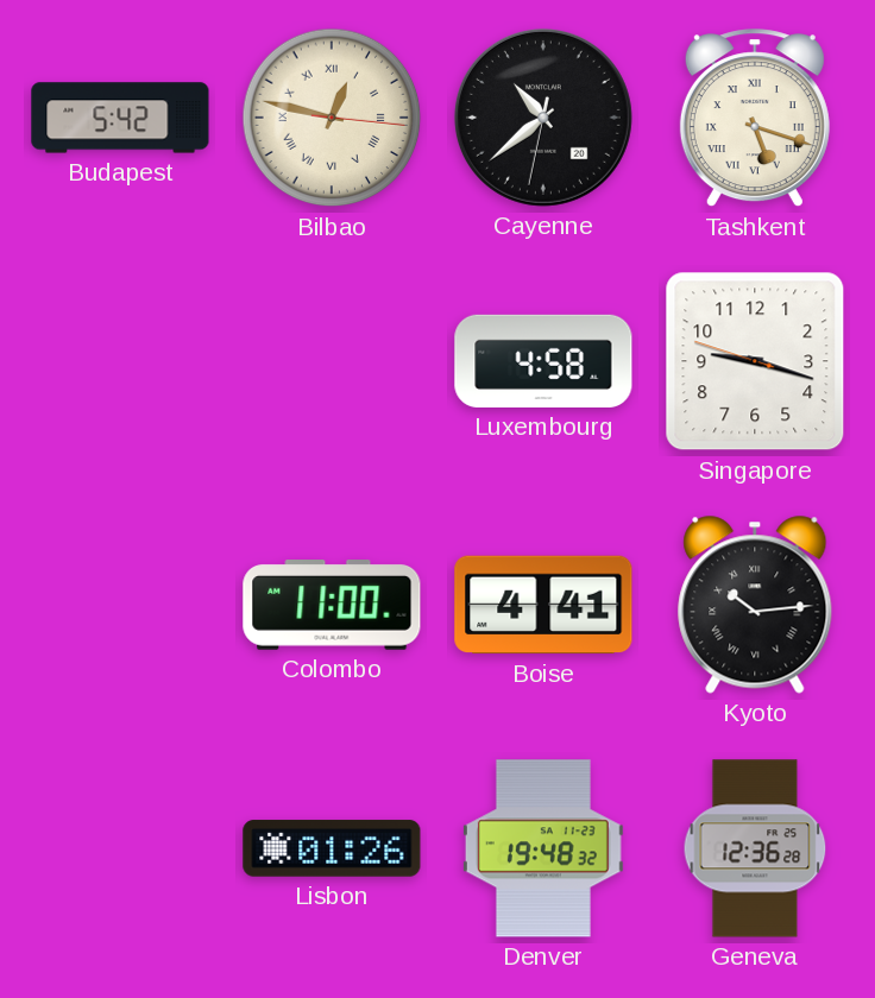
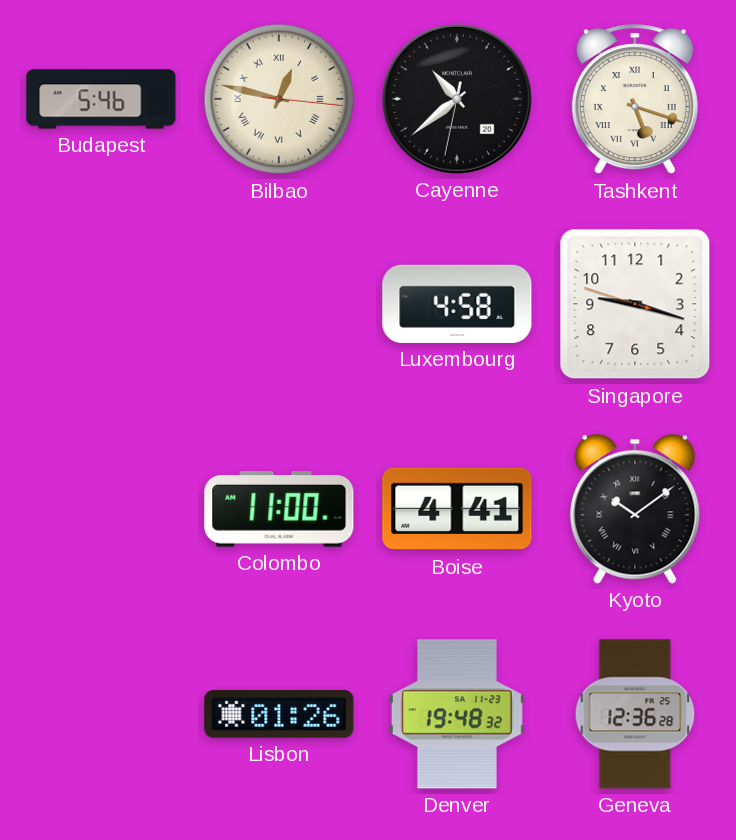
Budapest: 5:42 -> 5:46 (101, 99)
Kyoto: 10:14 -> 10:09 (635, 509)
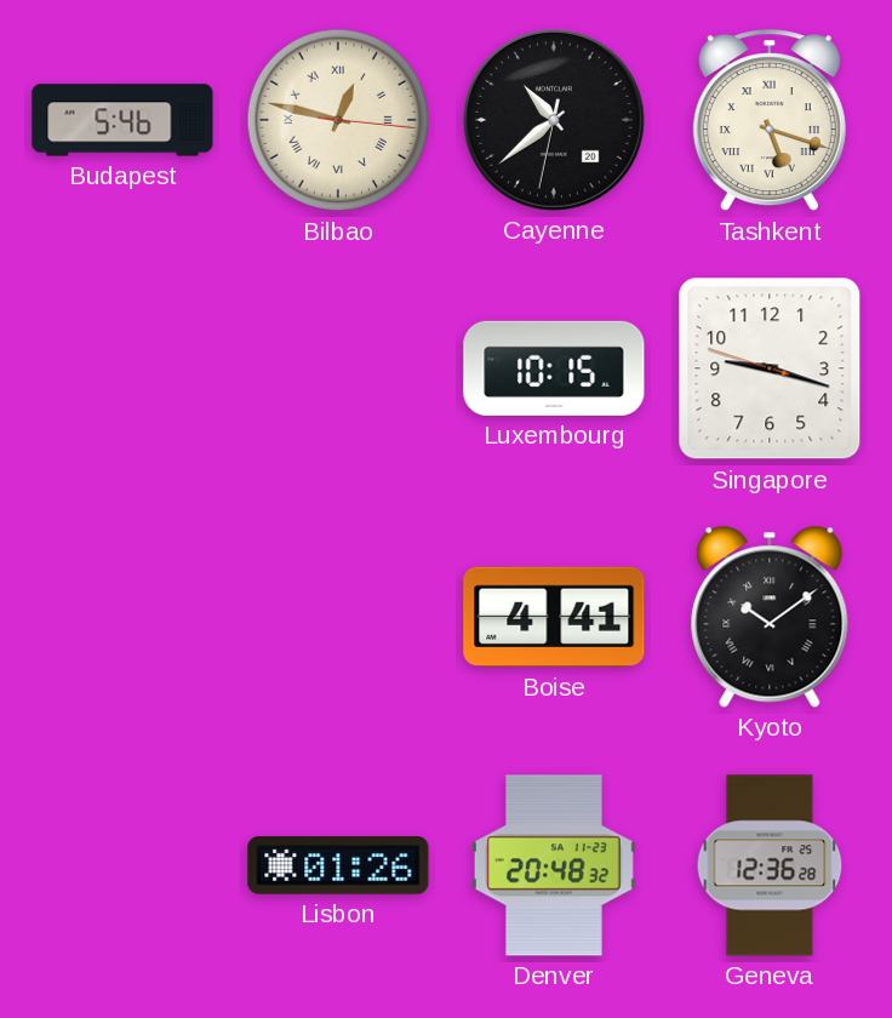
Luxembourg: 4:58 -> 10:15 (554, 368)
Colombo: 11:00 -> none (279, 510)
Denver: 19:48 -> 20:48 (554, 865)
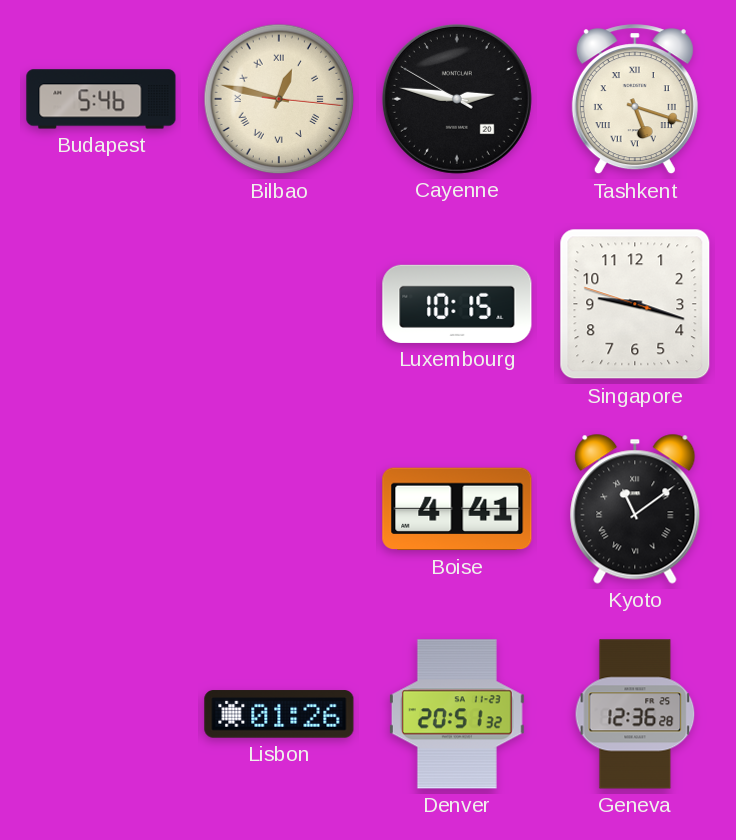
Cayenne: 10:38 -> 2:46 (457, 99)
Kyoto: 10:09 -> 11:09 (635, 509)
Denver: 20:48 -> 20:51 (457, 714)
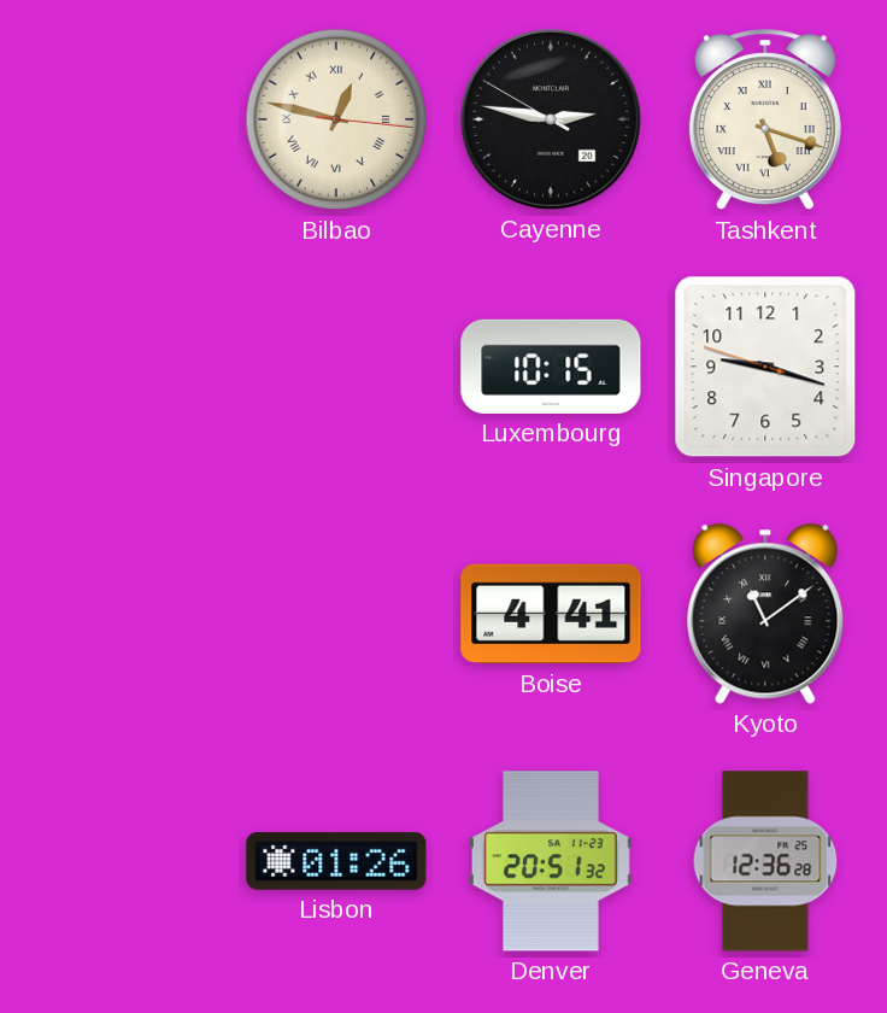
Budapest: 5:46 -> none (101, 99)
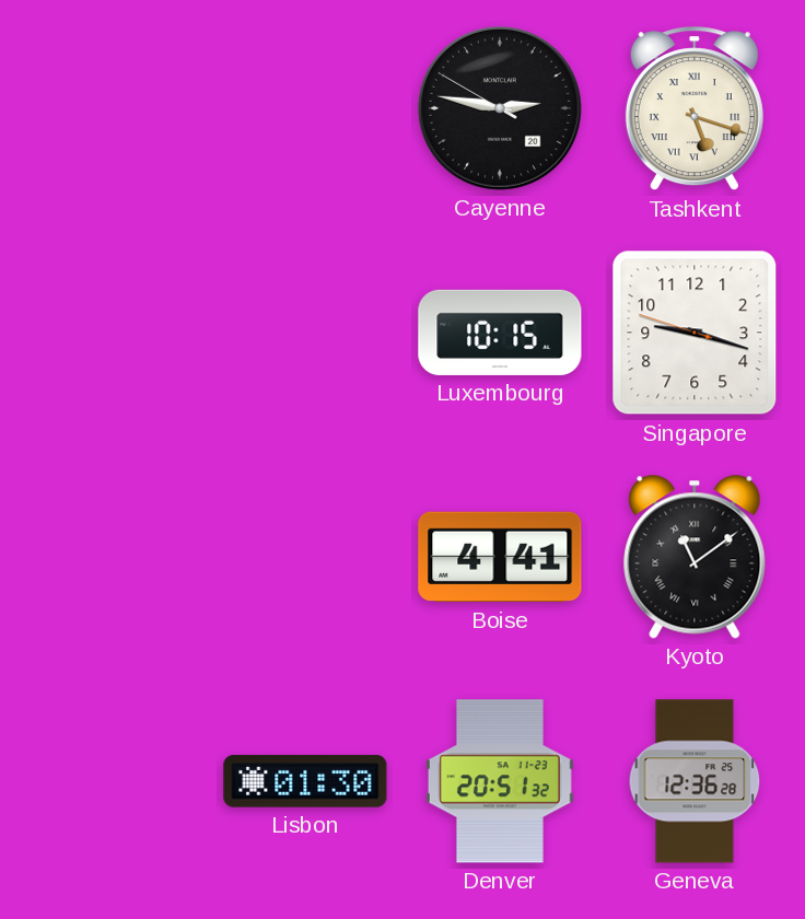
Bilbao: 12:47 -> none (336, 119)
Lisbon: 01:26 -> 01:30 (305, 781)
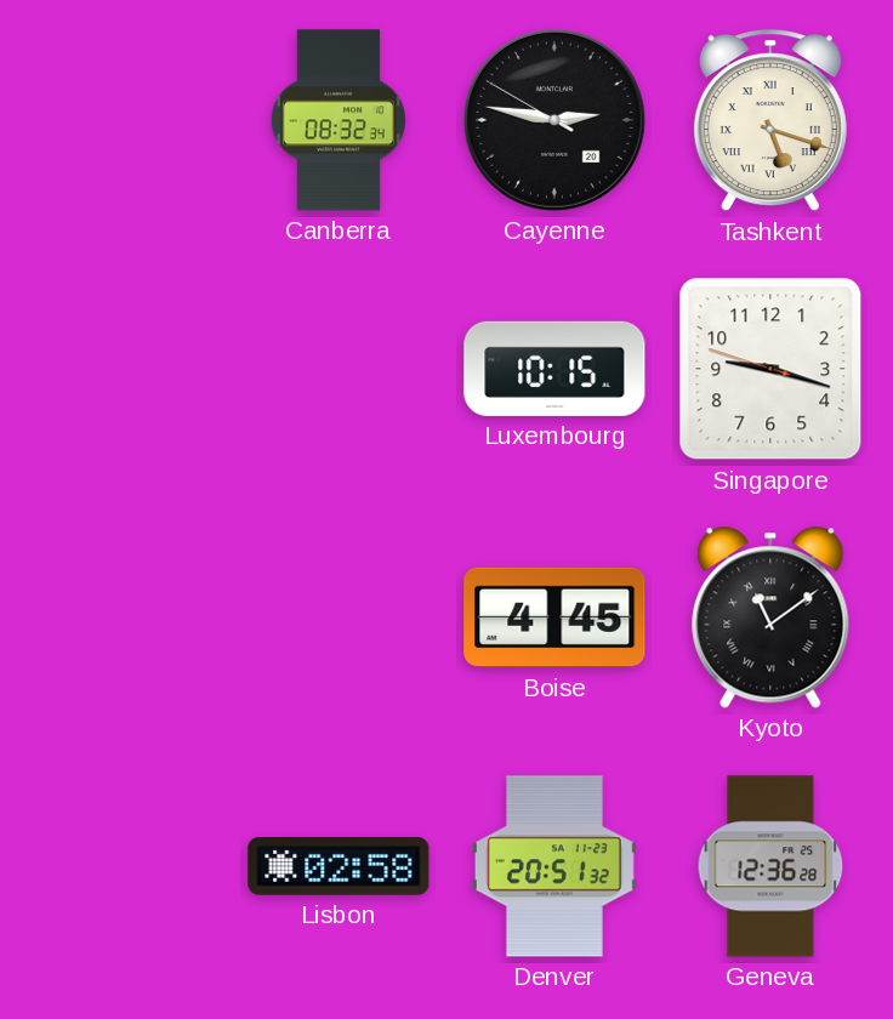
Canberra: none -> 08:32 (339, 120)
Boise: 4:41 -> 4:45 (554, 617)
Lisbon: 01:30 -> 02:58 (339, 866)
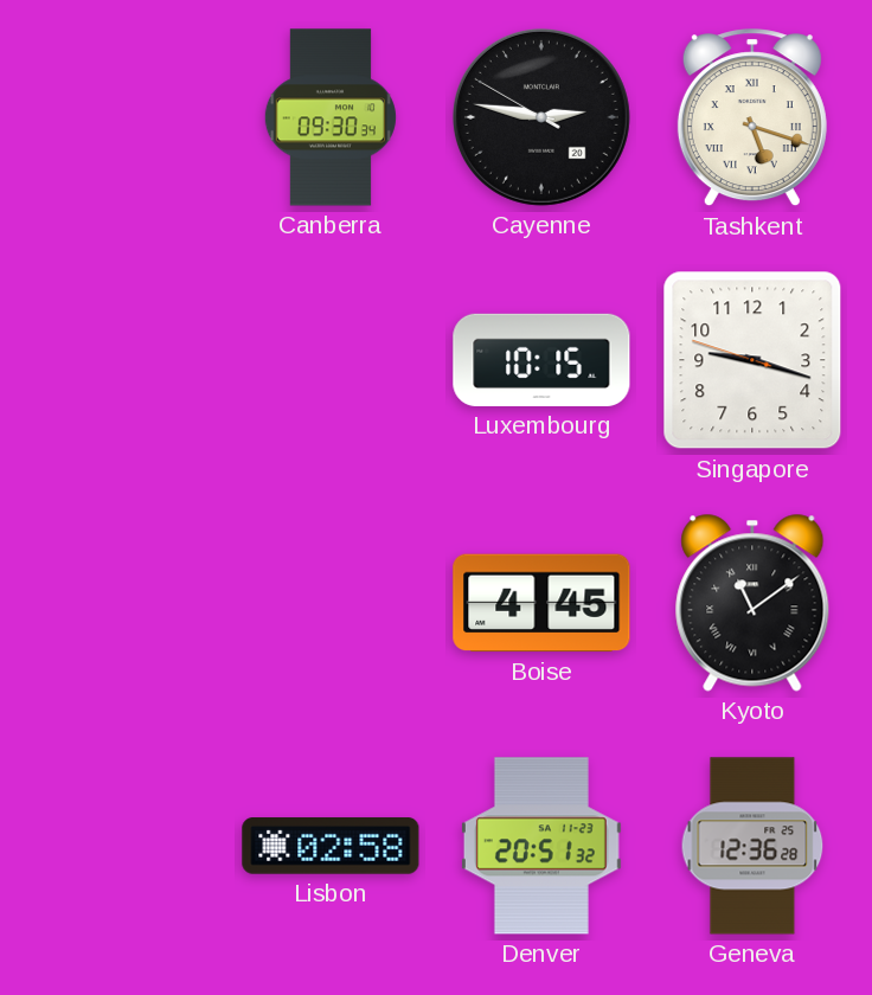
Canberra: 08:32 -> 09:30 (331, 117)
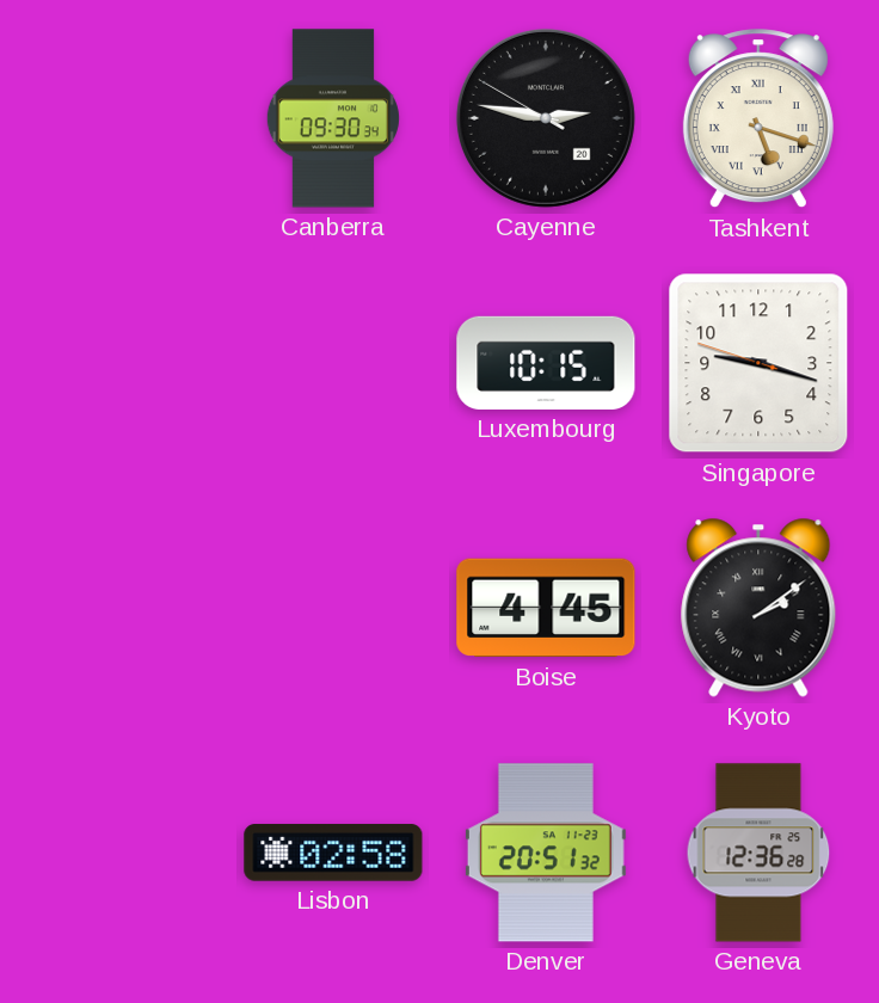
Kyoto: 11:09 -> 2:09 (758, 608)
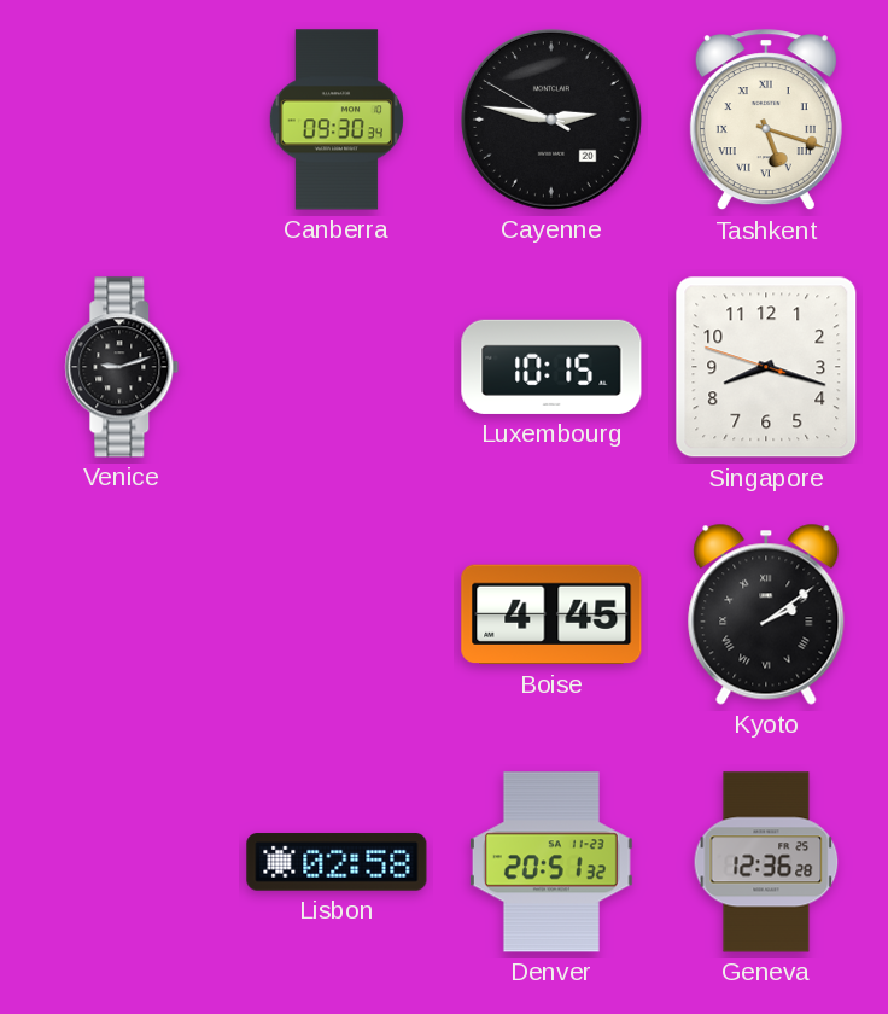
Venice: none -> 9:12 (122, 367)
Singapore: 9:17 -> 8:17 (766, 367)
